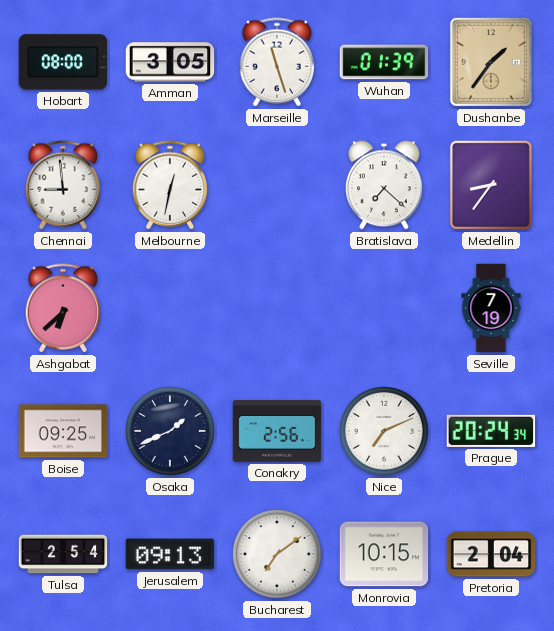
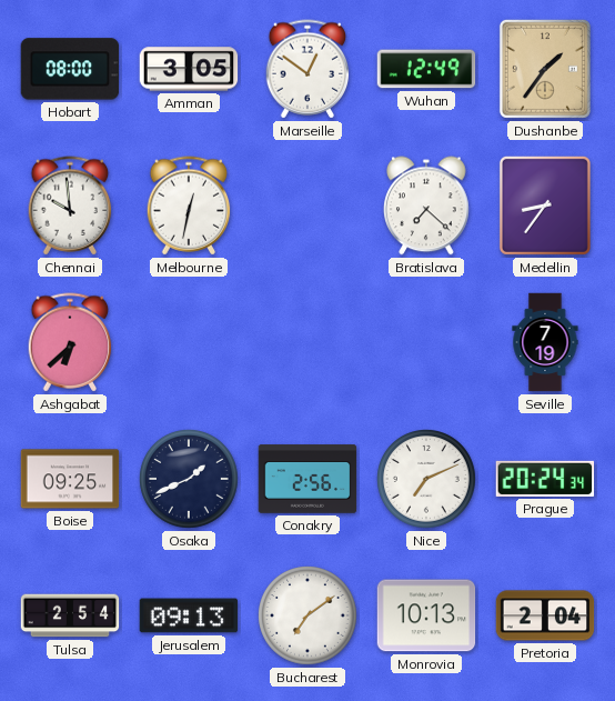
Marseille: 11:27 -> 12:51 (307, 69)
Wuhan: 01:39 -> 12:49 (426, 69)
Chennai: 8:59 -> 9:59 (70, 206)
Monrovia: 10:15 -> 10:13 (426, 615)
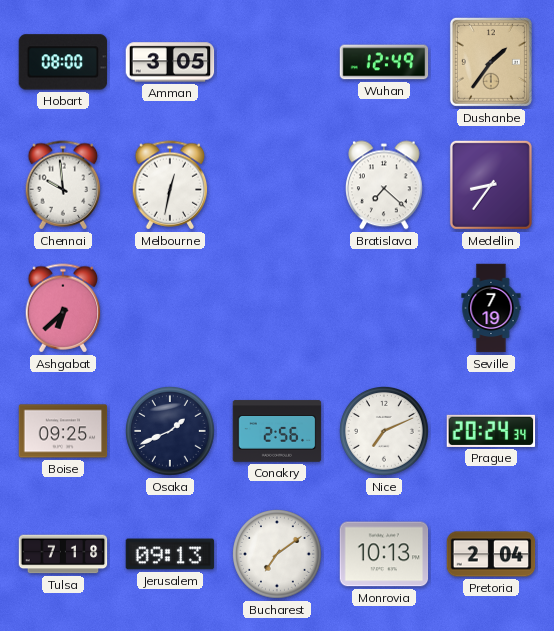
Marseille: 12:51 -> none (307, 69)
Tulsa: 2:54 -> 7:18 (63, 554)
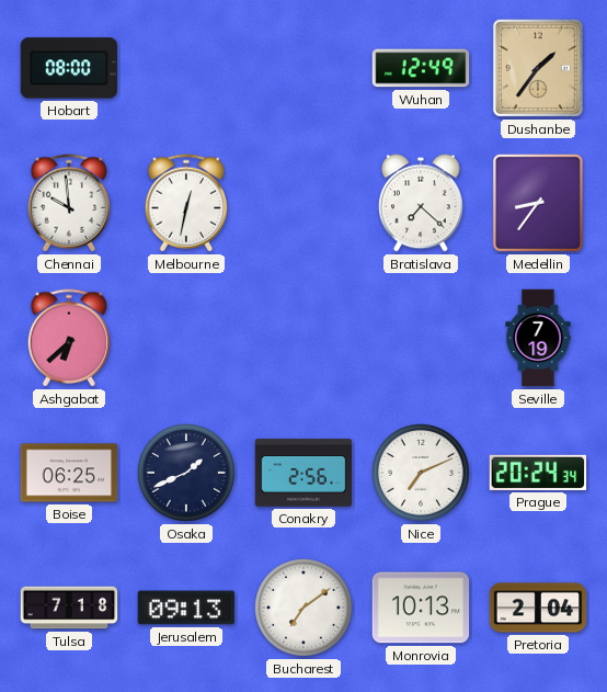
Amman: 3:05 -> none (170, 62)
Boise: 09:25 -> 06:25 (69, 473)
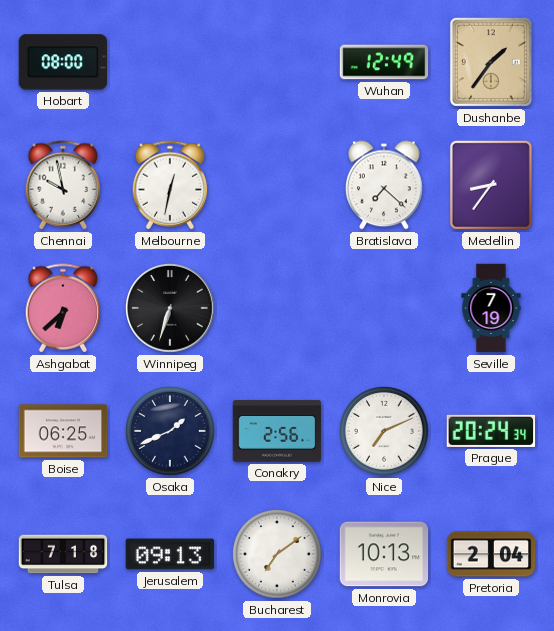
Chennai: 9:59 -> 9:58 (63, 185)
Winnipeg: none -> 6:33 (171, 309)
